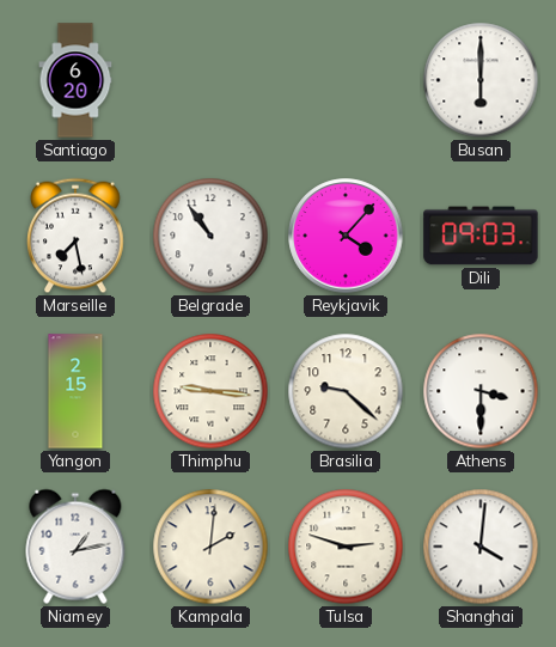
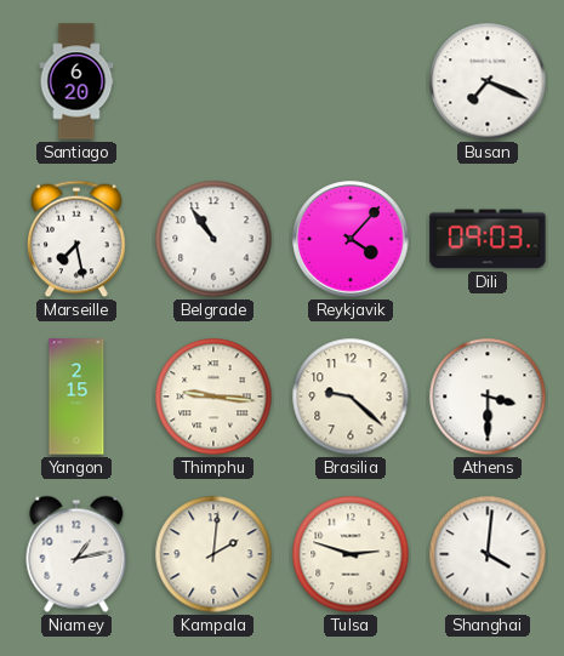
Busan: 6:00 -> 7:19 (488, 81)
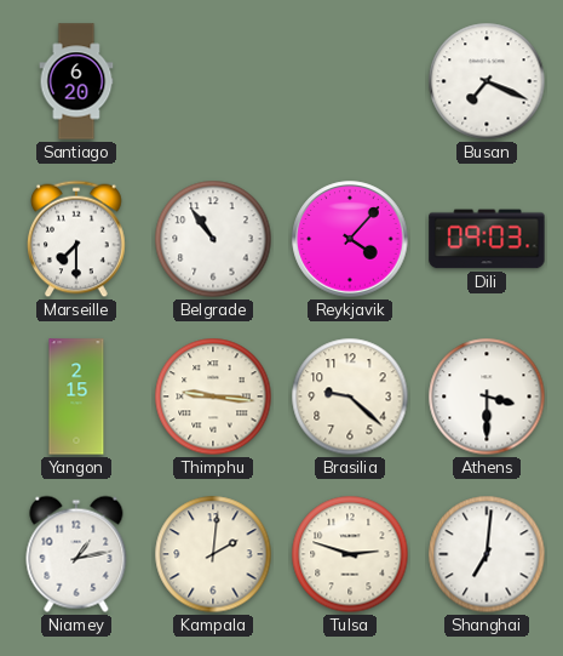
Marseille: 7:28 -> 7:30 (76, 239)
Shanghai: 4:01 -> 7:01 (487, 554)
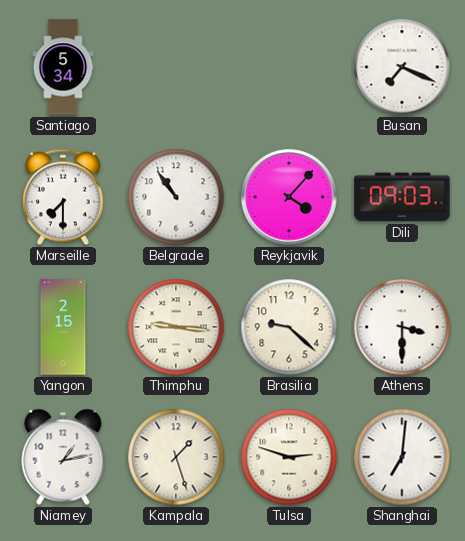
Santiago: 6:20 -> 5:34 (63, 67)
Kampala: 2:01 -> 1:27 (176, 457)
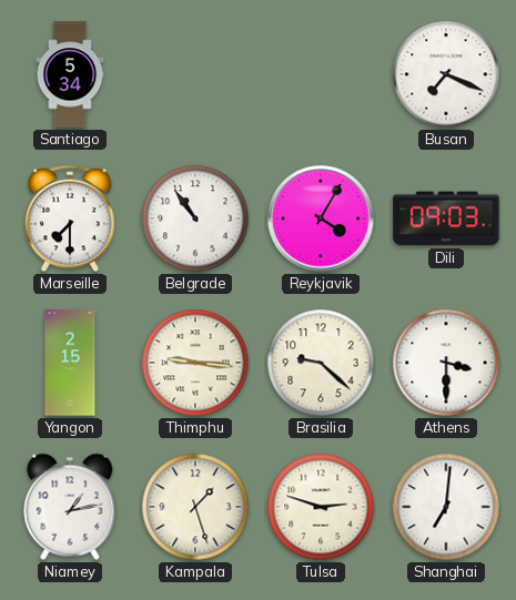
Reykjavik: 4:07 -> 4:05 (321, 218)
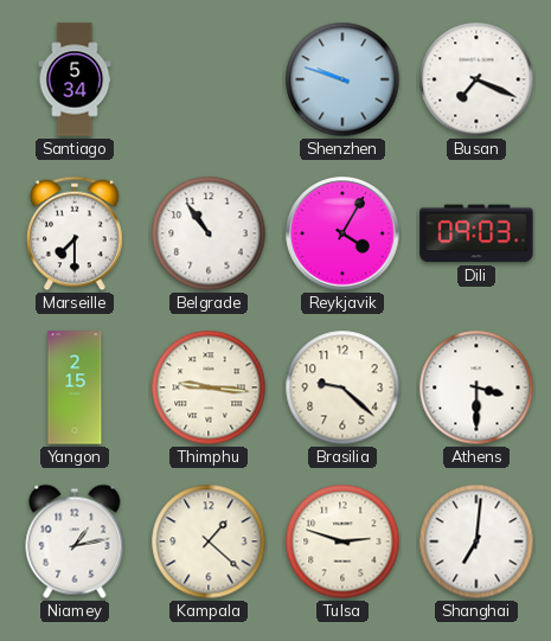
Shenzhen: none -> 9:48 (342, 79)
Kampala: 1:27 -> 1:22 (209, 541)
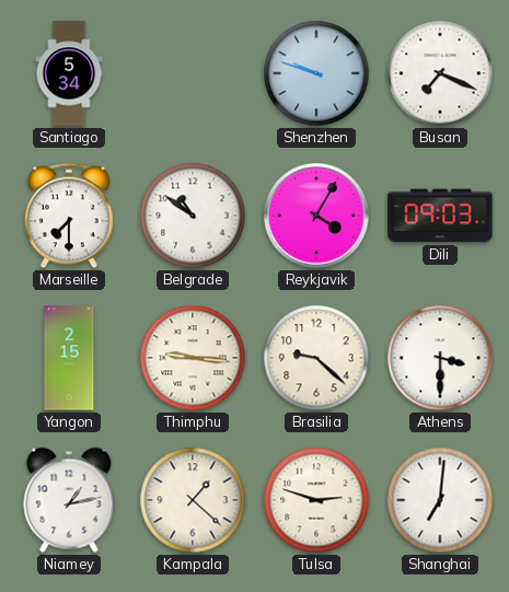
Belgrade: 10:54 -> 10:51 (193, 216)
